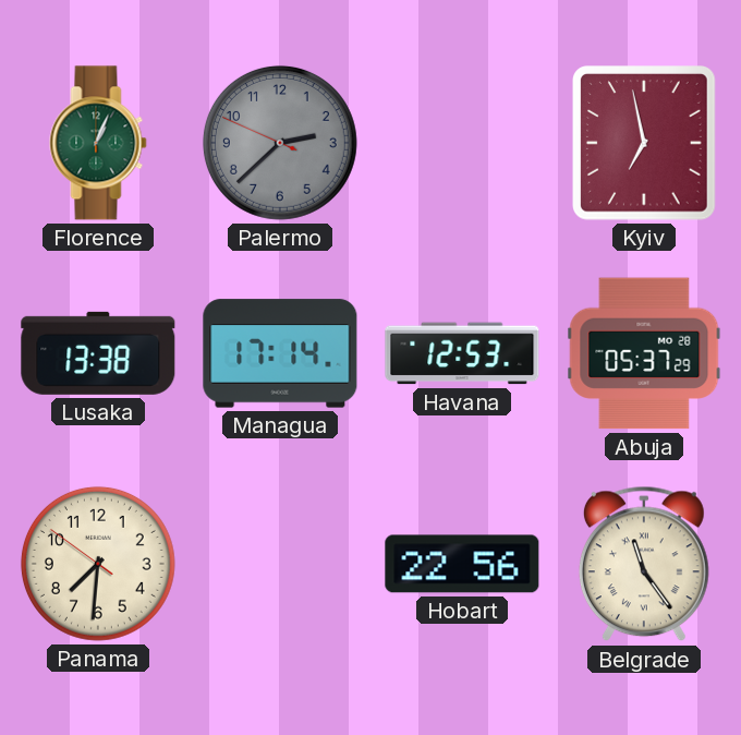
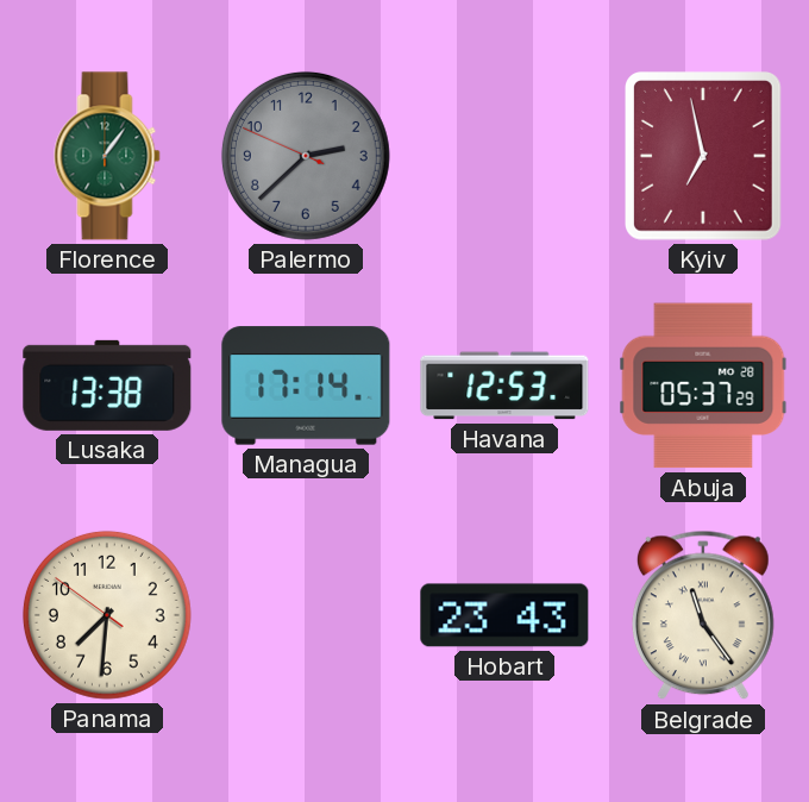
Florence: 1:04 -> 1:06 (107, 156)
Hobart: 22:56 -> 23:43 (504, 615)
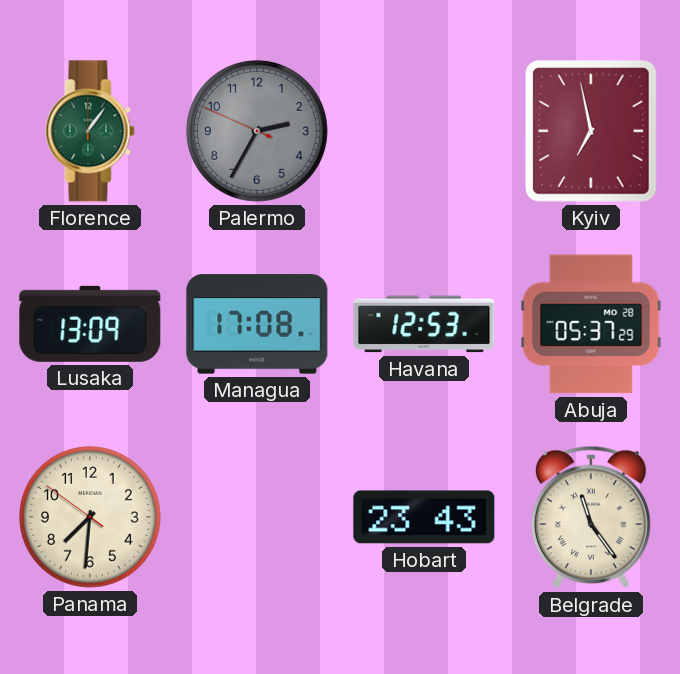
Palermo: 2:37 -> 2:34 (257, 131)
Lusaka: 13:38 -> 13:09 (90, 324)
Managua: 17:14 -> 17:08 (257, 324)
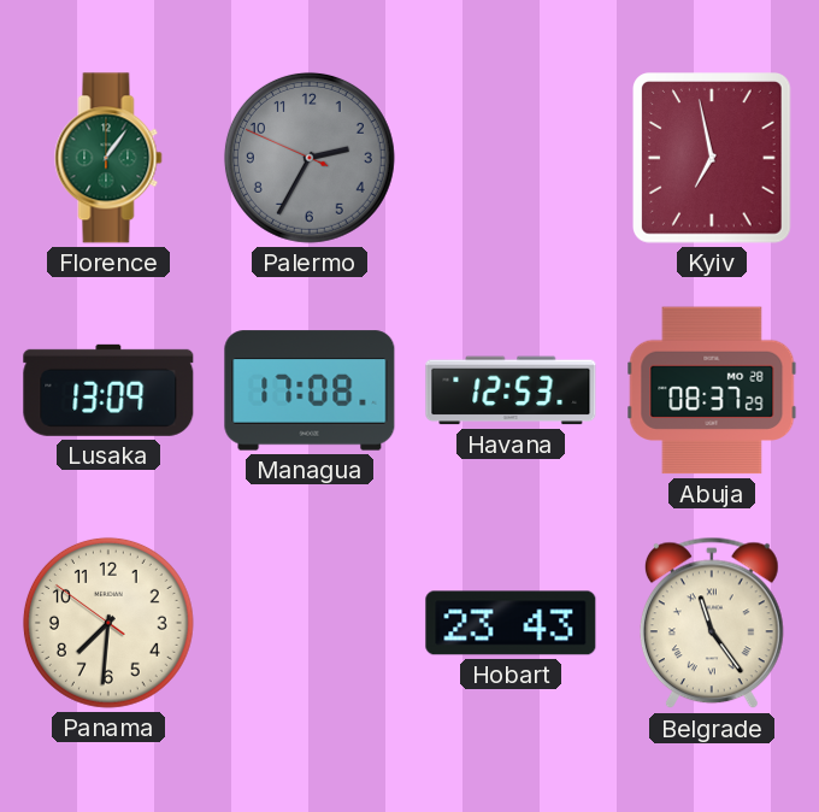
Abuja: 05:37 -> 08:37 (712, 390)
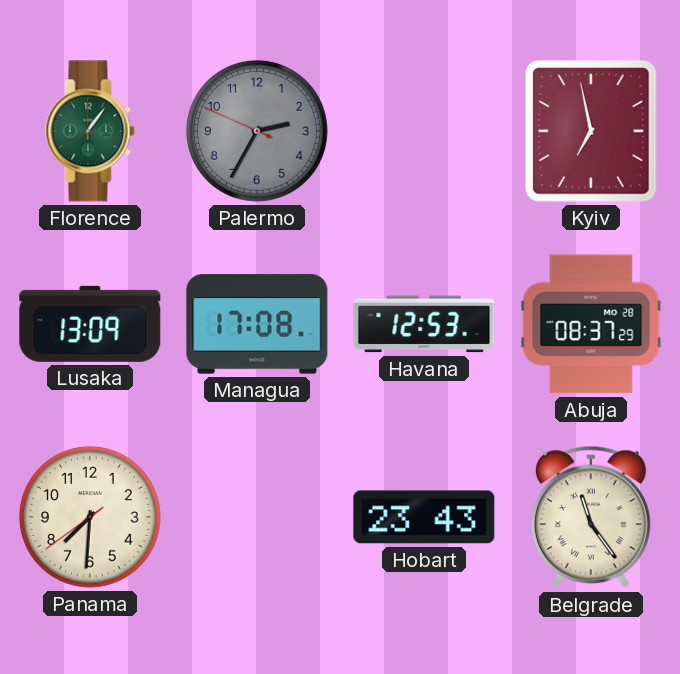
Panama: 7:30:51 -> 7:30:39 (90, 517)
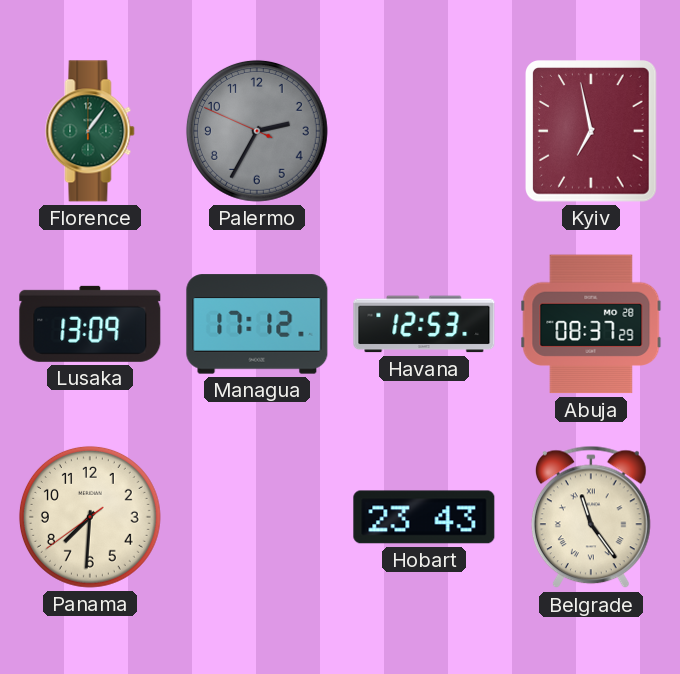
Managua: 17:08 -> 17:12 (257, 324)
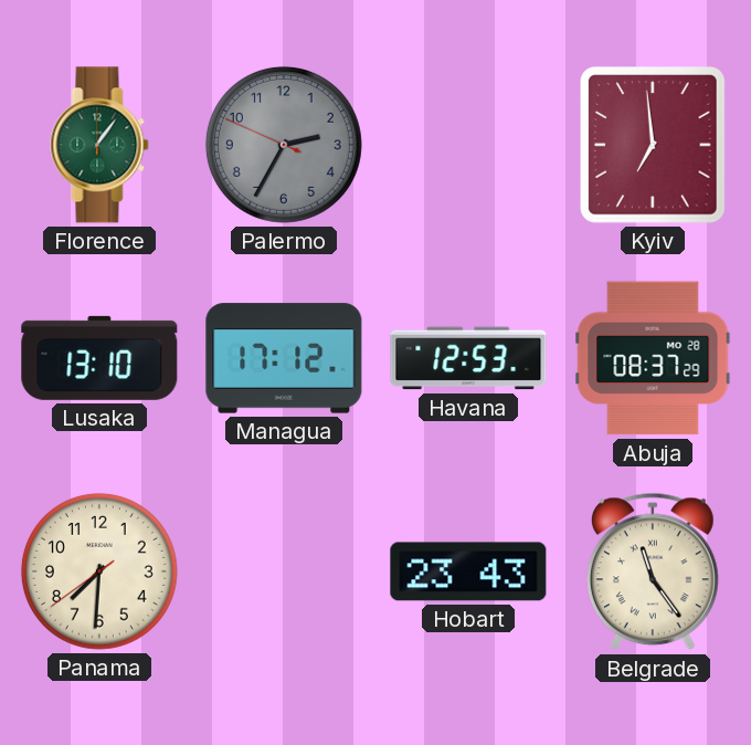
Kyiv: 6:58 -> 6:59 (654, 146)
Lusaka: 13:09 -> 13:10 (99, 358)
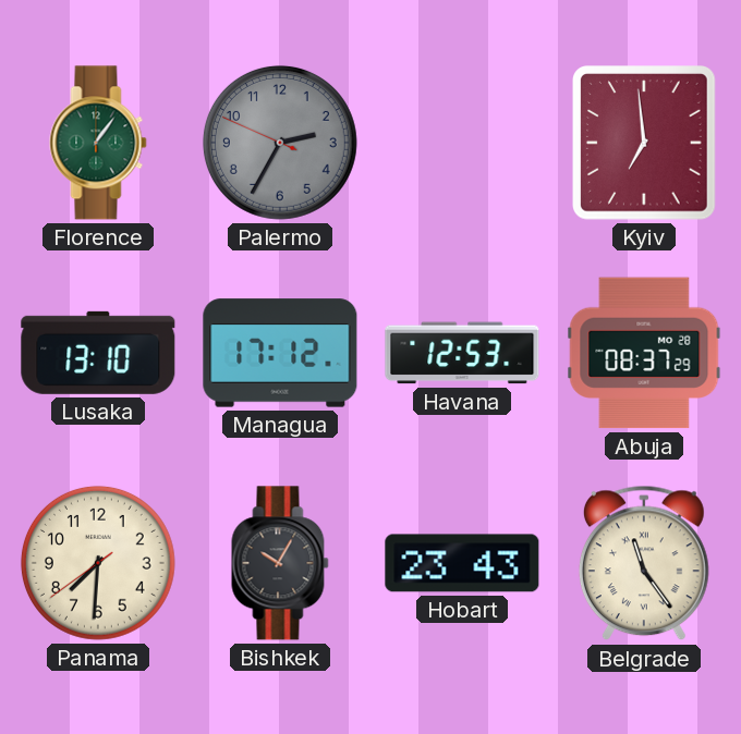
Bishkek: none -> 10:05 (280, 563)
